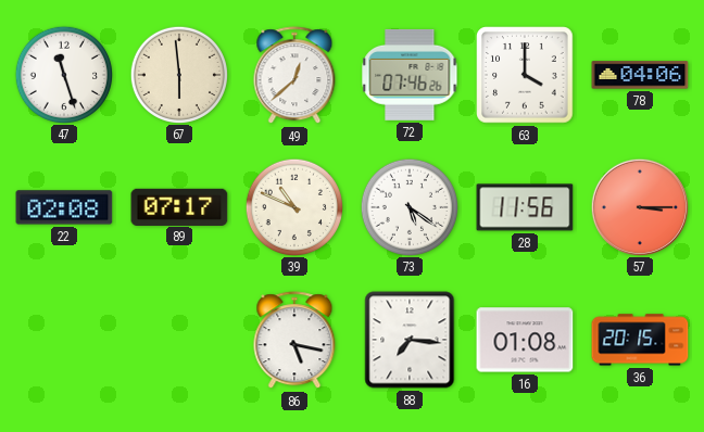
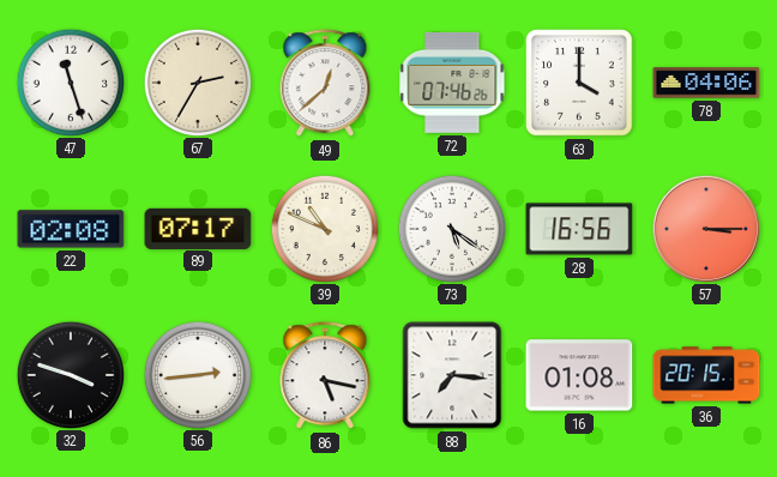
67: 5:59 -> 2:35 (197, 81)
28: 11:56 -> 16:56 (579, 229)
32: none -> 3:48 (70, 374)
56: none -> 2:44 (197, 374)
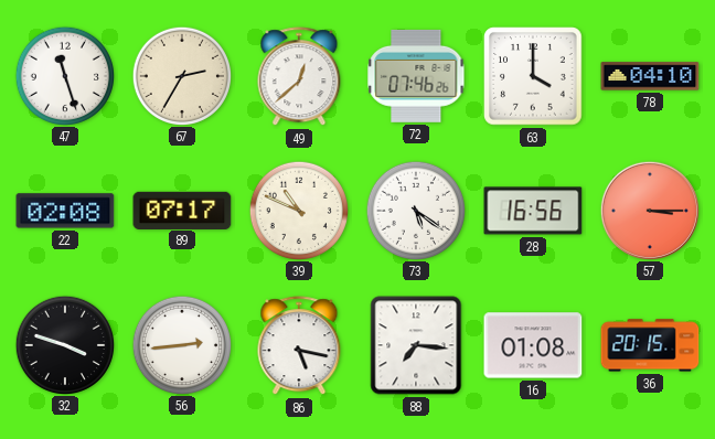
78: 04:06 -> 04:10 (650, 76)
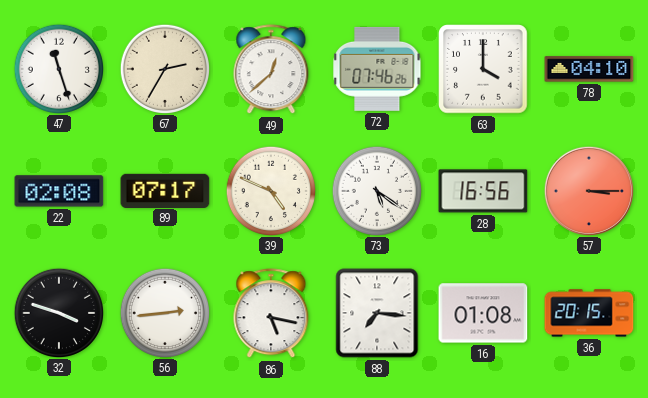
39: 10:49 -> 4:49 (270, 190)
